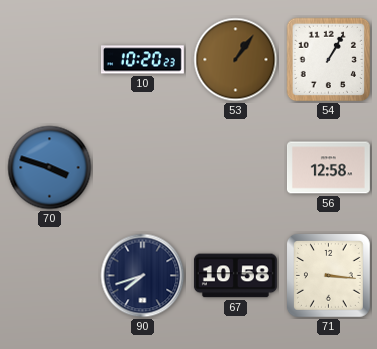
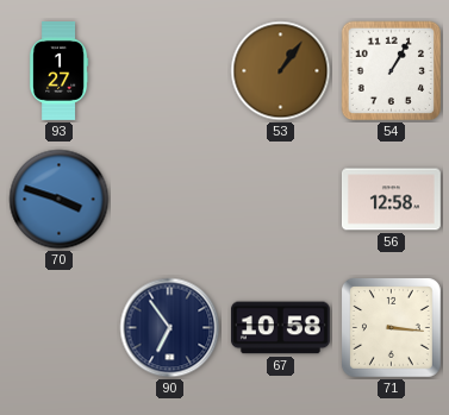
93: none -> 1:27 (58, 71)
10: 10:20 -> none (142, 60)
90: 7:42 -> 6:54 (170, 328)
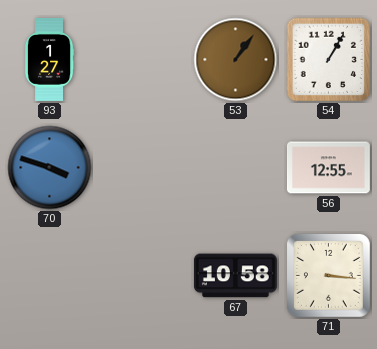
56: 12:58 -> 12:55 (328, 168)
90: 6:54 -> none (170, 328)
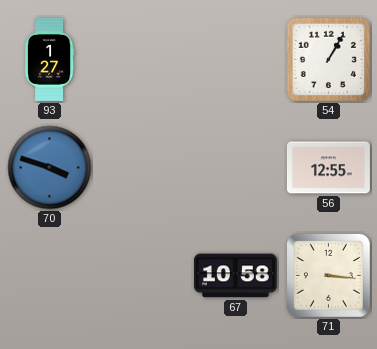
53: 1:06 -> none (236, 60)
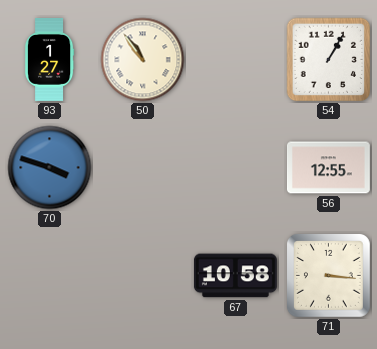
50: none -> 10:54 (143, 60)
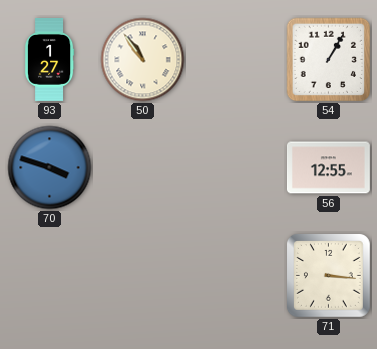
67: 10:58 -> none (235, 276)
